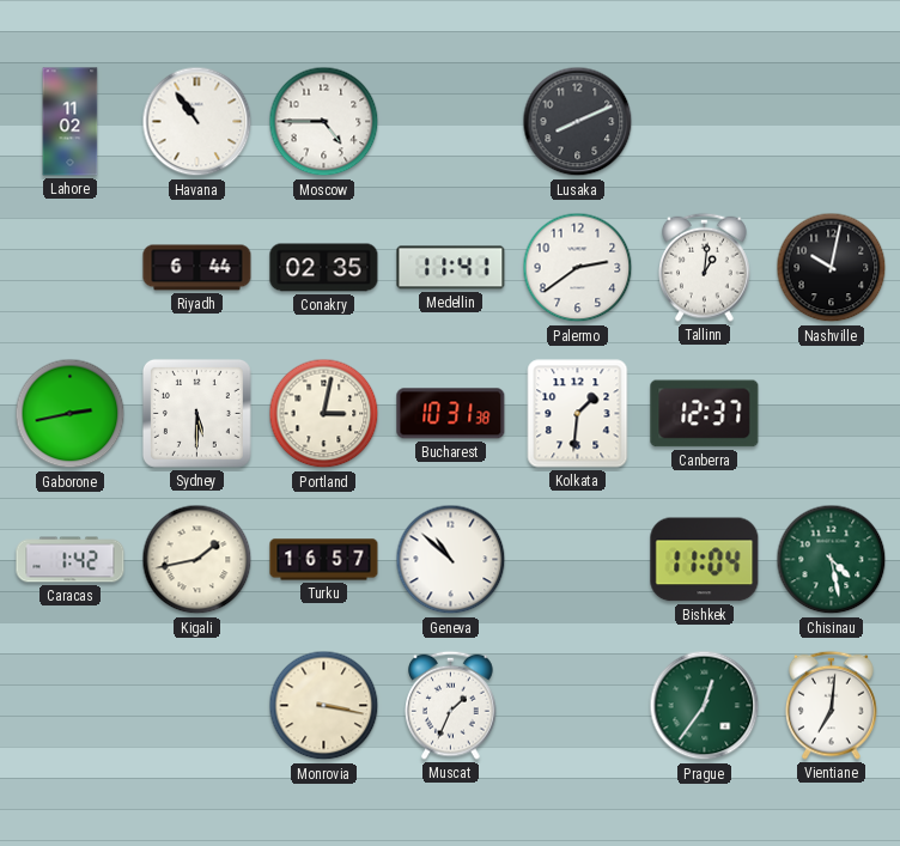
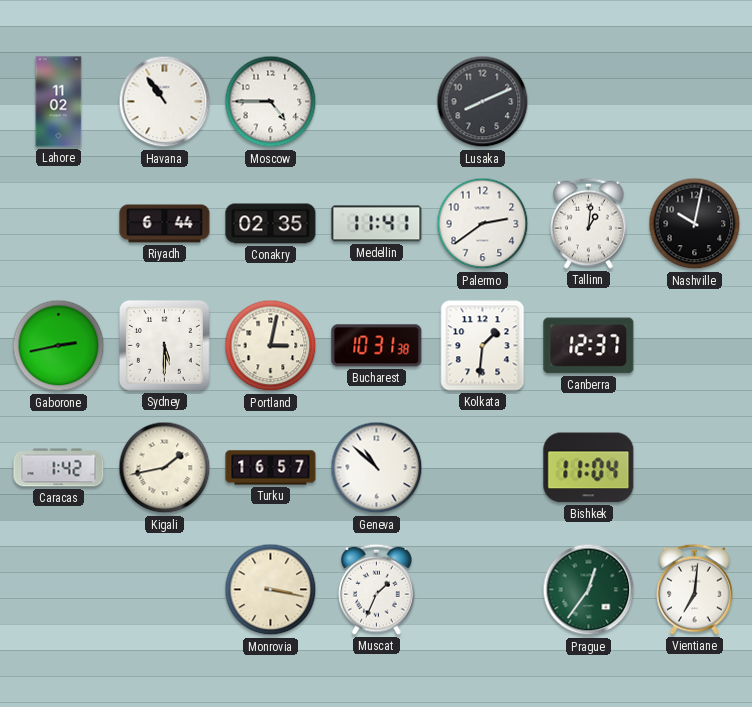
Chisinau: 4:28 -> none (832, 560)
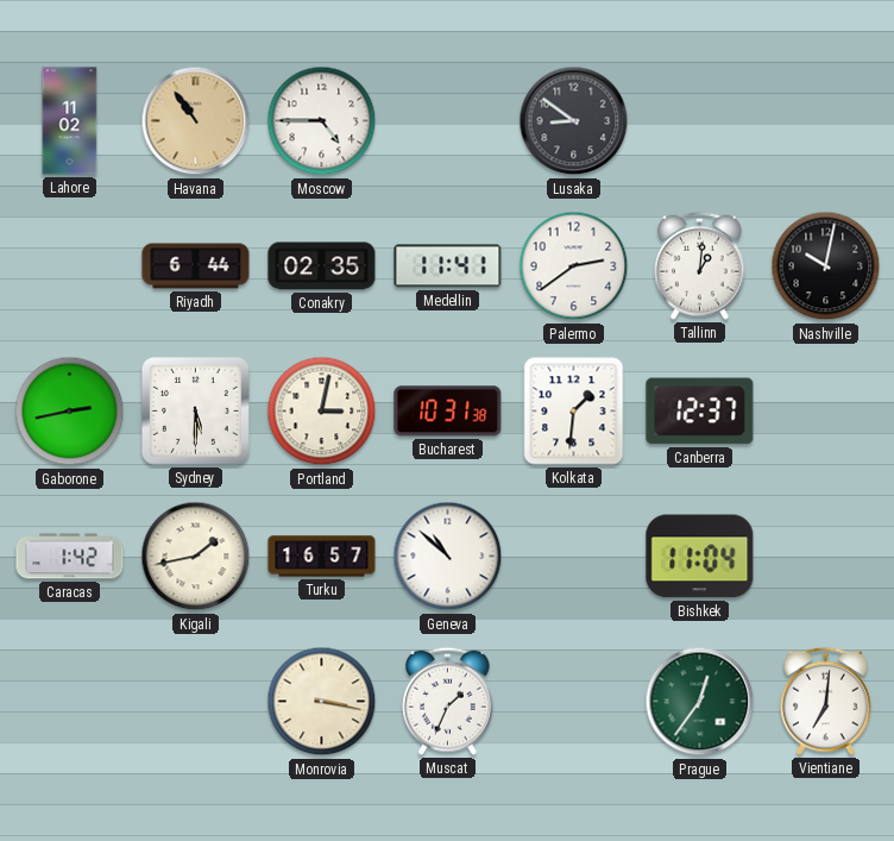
Havana dial: white -> champagne (196, 121)
Lusaka: 8:11 -> 8:51 (574, 121)
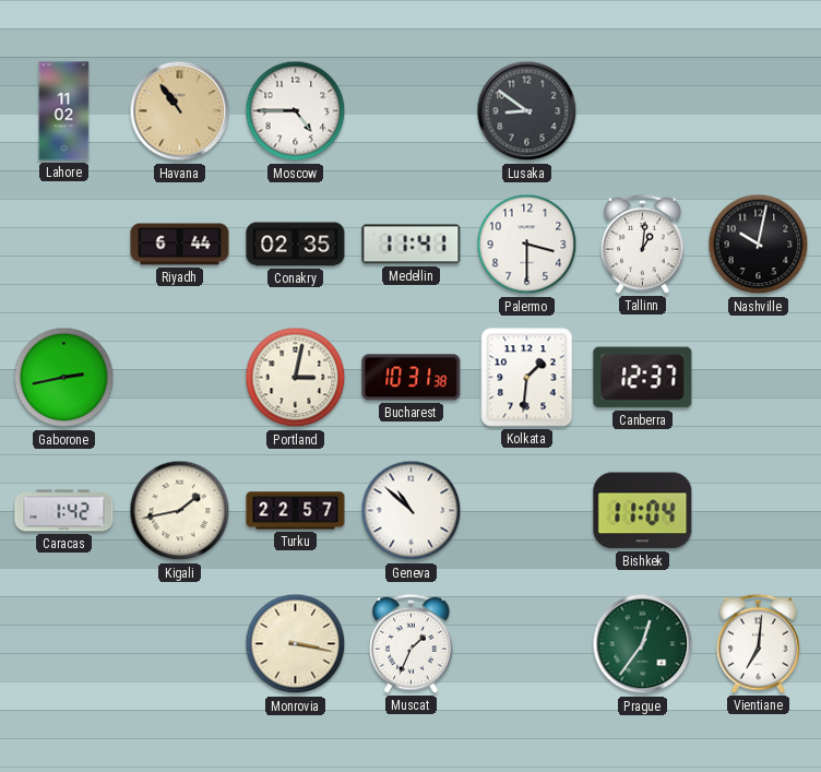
Palermo: 2:39 -> 3:30 (527, 245)
Sydney: 5:30 -> none (195, 410)
Turku: 16:57 -> 22:57 (296, 511)
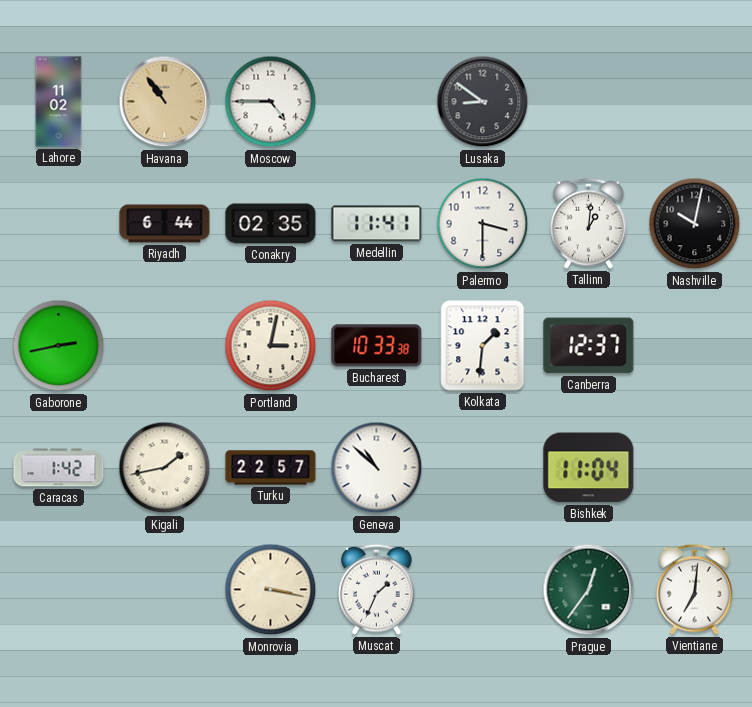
Bucharest: 10:31 -> 10:33 (377, 346)
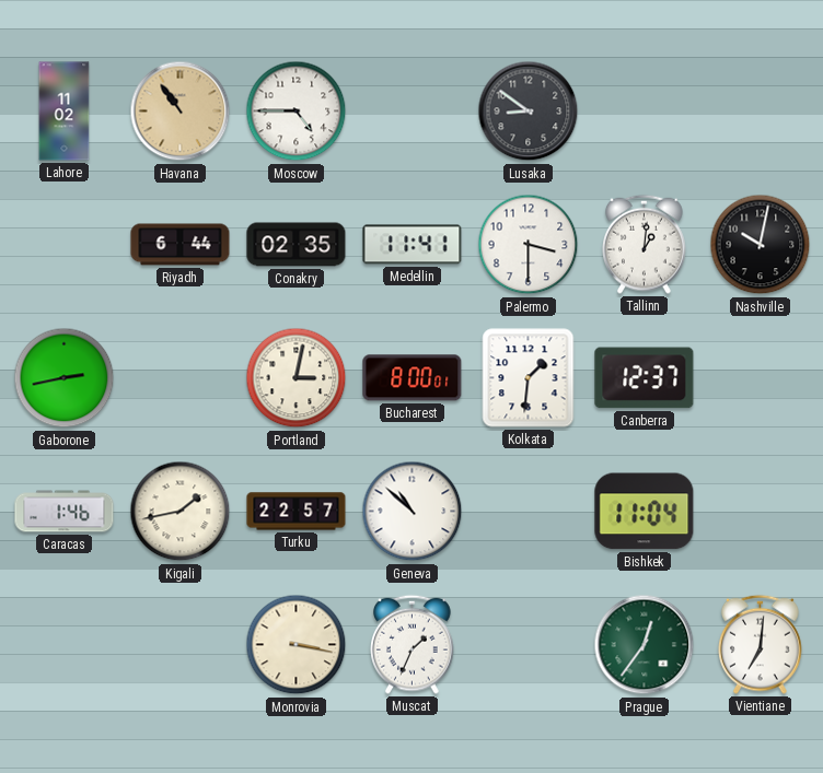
Bucharest: 10:33 -> 8:00 (413, 378)
Caracas: 1:42 -> 1:46 (65, 512)
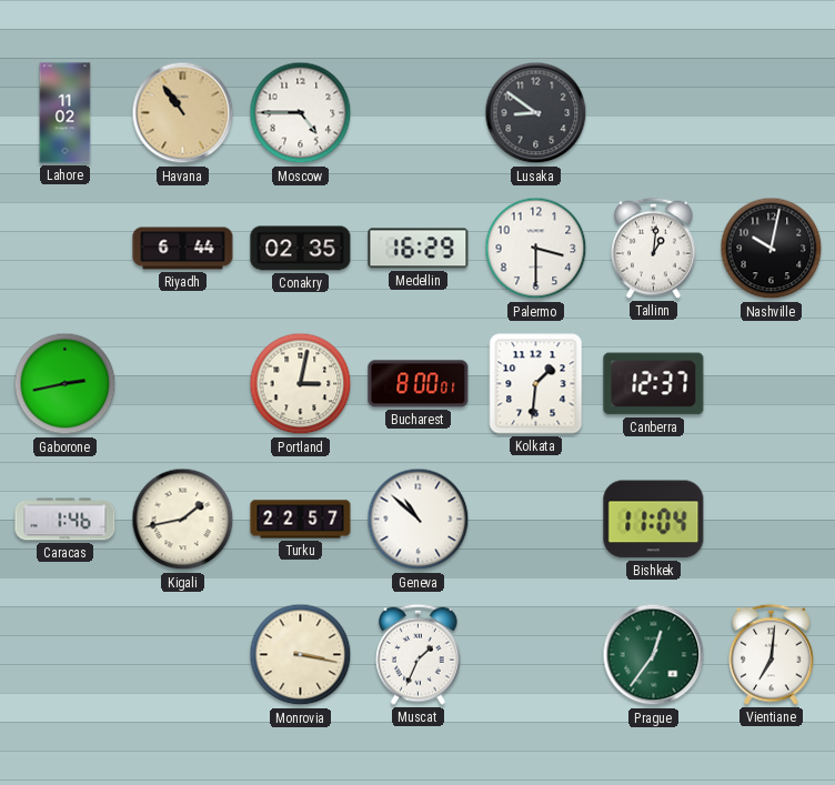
Medellin: 11:41 -> 16:29 (419, 249)
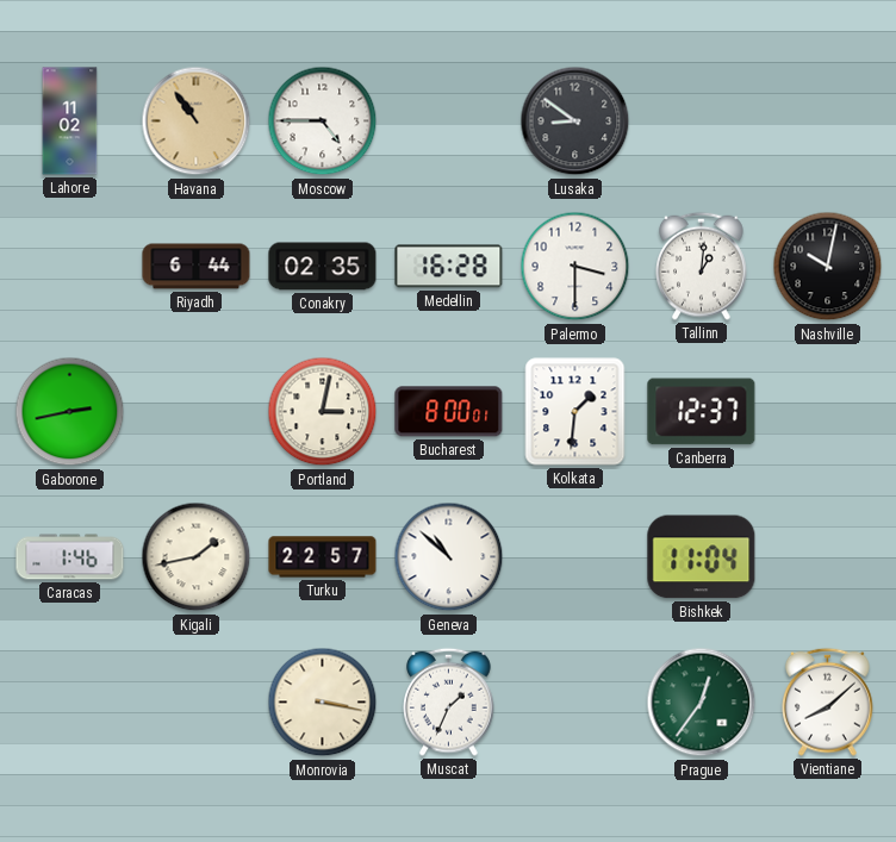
Medellin: 16:29 -> 16:28 (449, 267)
Vientiane: 7:01 -> 8:08 (828, 701)
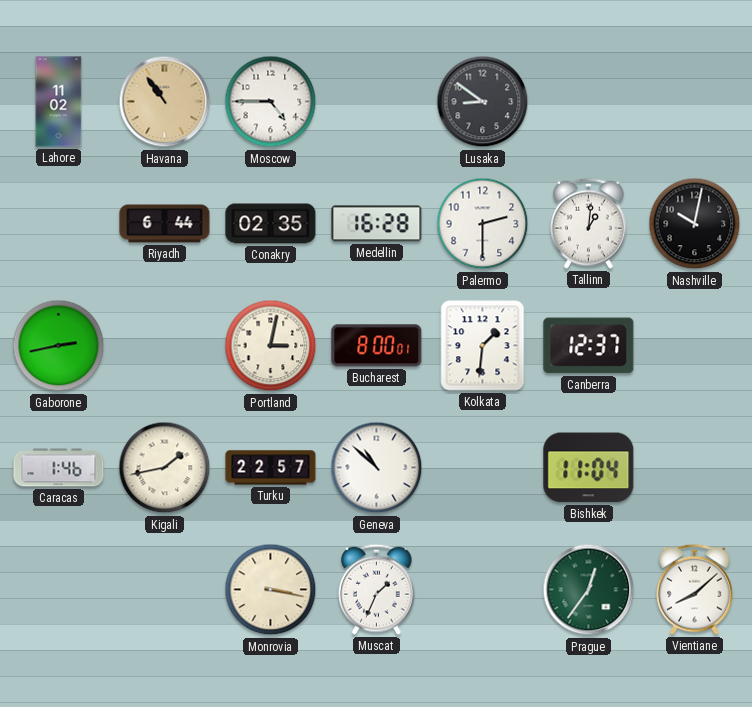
Palermo: 3:30 -> 2:30 (483, 224)
